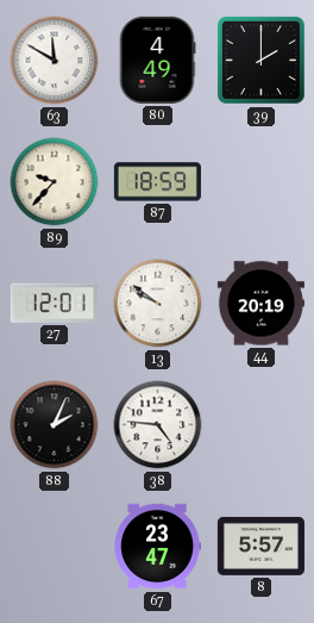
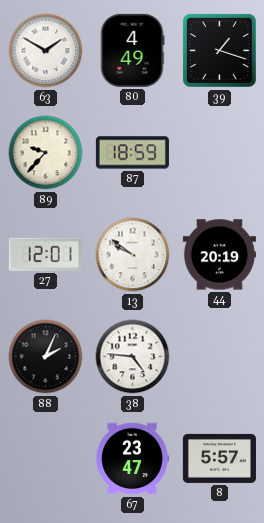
63: 11:50 -> 1:50 (46, 51)
39: 2:00 -> 1:18 (219, 50)
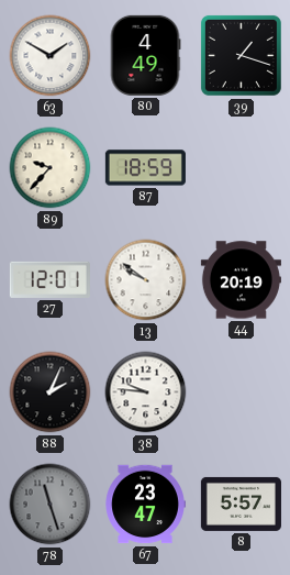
38: 4:46 -> 9:46 (146, 392)
78: none -> 11:27 (51, 505)
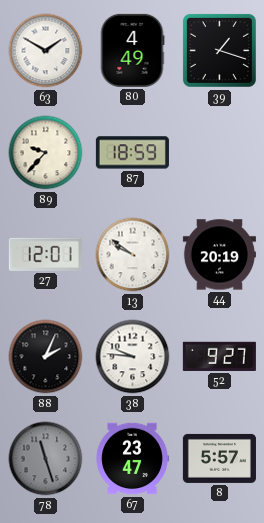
52: none -> 9:27 (219, 356)
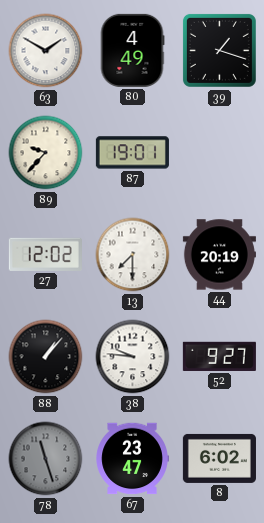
87: 18:59 -> 19:01 (132, 153)
27: 12:01 -> 12:02 (45, 254)
13: 9:51 -> 7:30 (133, 255)
88: 2:04 -> 1:07 (46, 357)
8: 5:57 -> 6:02 (219, 458)
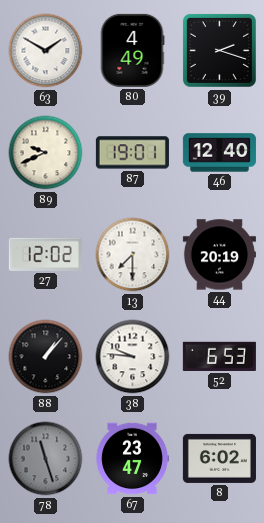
39: 1:18 -> 2:18 (219, 50)
89: 9:37 -> 9:41 (46, 153)
46: none -> 12:40 (219, 153)
52: 9:27 -> 6:53 (219, 356)
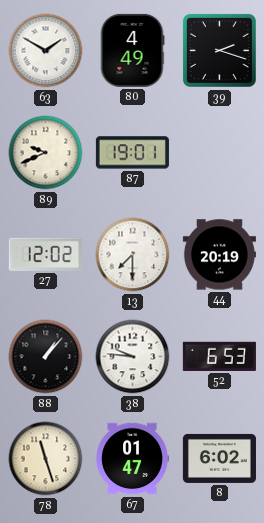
46: 12:40 -> none (219, 153)
78 dial: grey -> cream (46, 459)
67: 23:47 -> 01:47 (132, 459)
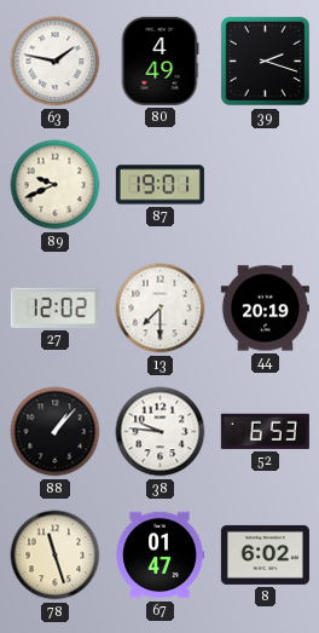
63: 1:50 -> 1:47 (56, 62)
